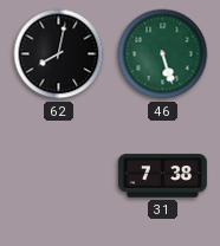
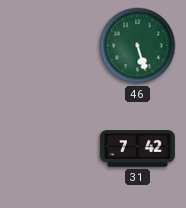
62: 8:02 -> none (59, 54)
31: 7:38 -> 7:42 (137, 149)
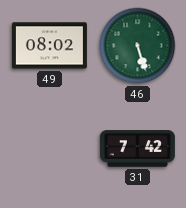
49: none -> 08:02 (49, 46)
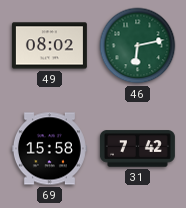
46: 5:27 -> 6:13 (138, 46)
69: none -> 15:58 (49, 149)
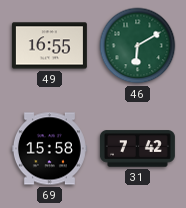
49: 08:02 -> 16:55 (49, 46)
46: 6:13 -> 6:10 (138, 46)
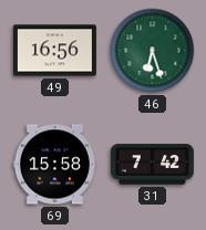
49: 16:55 -> 16:56 (54, 51)
46: 6:10 -> 6:27 (153, 51)
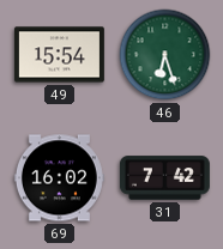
49: 16:56 -> 15:54 (59, 55)
69: 15:58 -> 16:02 (59, 178)
